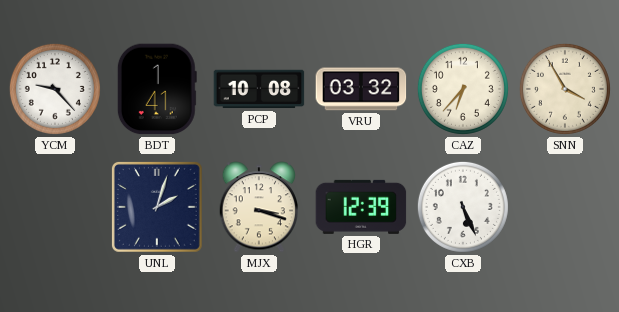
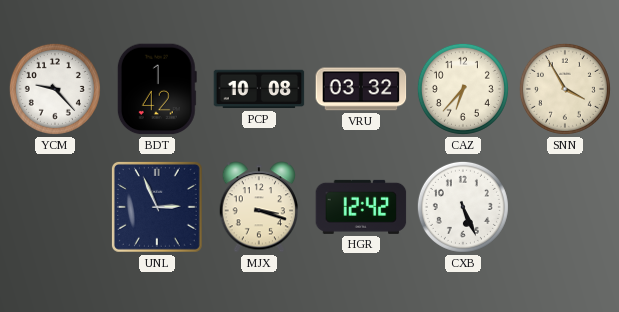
BDT: 1:41 -> 1:42 (157, 89)
UNL: 2:03 -> 2:56 (157, 207)
HGR: 12:39 -> 12:42 (361, 207)
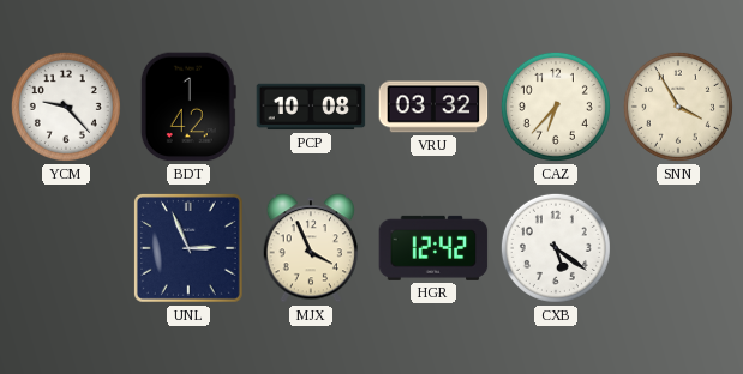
MJX: 3:18 -> 3:56 (310, 248)
CXB: 5:26 -> 5:21 (556, 248)
